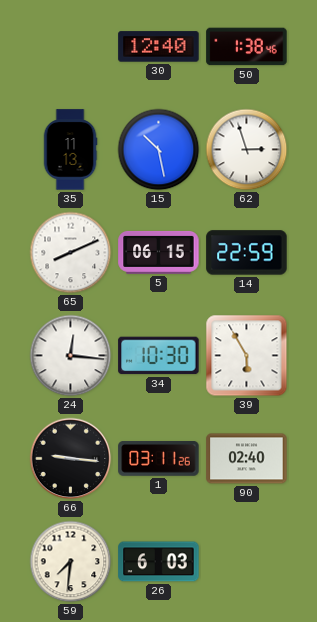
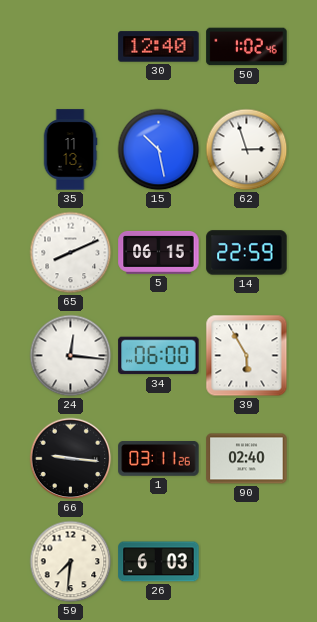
50: 1:38 -> 1:02 (247, 47)
34: 10:30 -> 06:00 (159, 356)
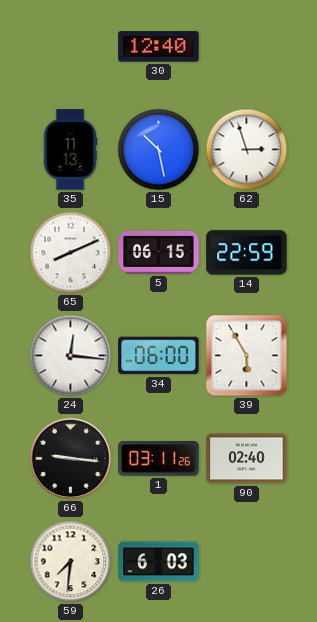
50: 1:02 -> none (247, 47)
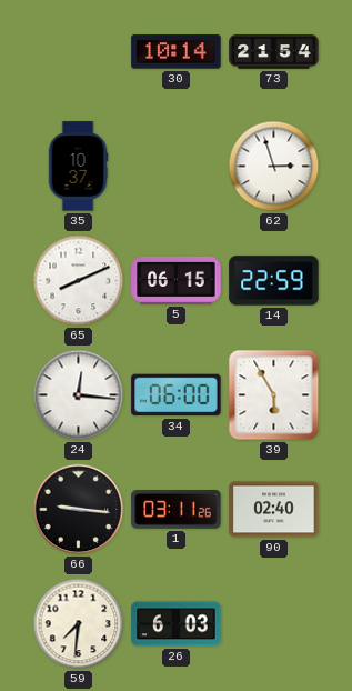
30: 12:40 -> 10:14 (177, 52)
73: none -> 21:54 (274, 52)
35: 11:13 -> 10:37 (78, 167)
15: 10:28 -> none (159, 150)
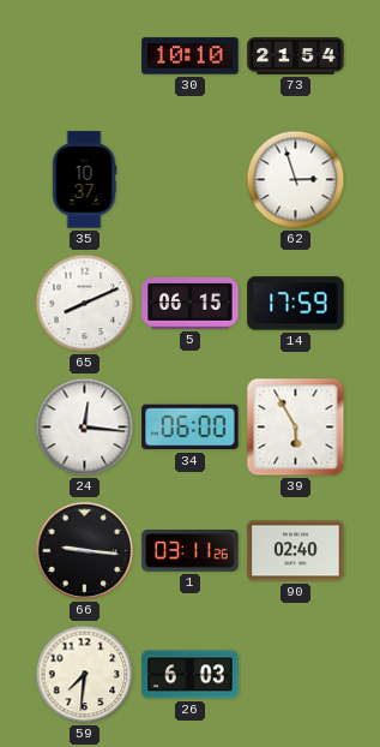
30: 10:14 -> 10:10 (191, 56)
14: 22:59 -> 17:59 (296, 304)
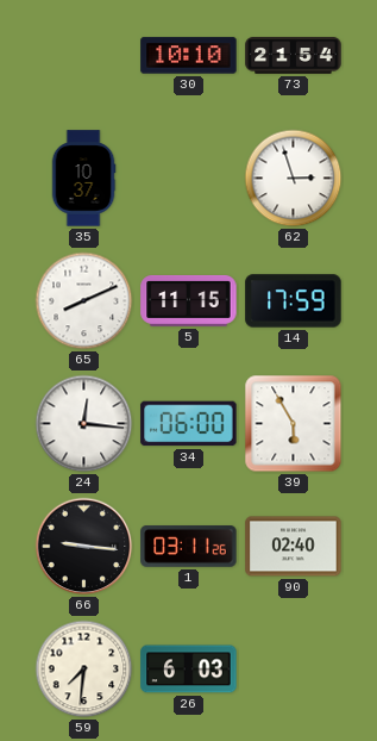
5: 06:15 -> 11:15 (189, 300)
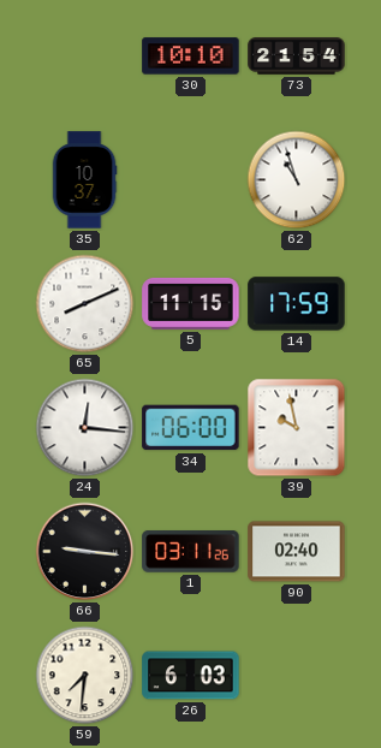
62: 2:57 -> 10:57 (297, 180)
39: 5:55 -> 9:58 (297, 428)
